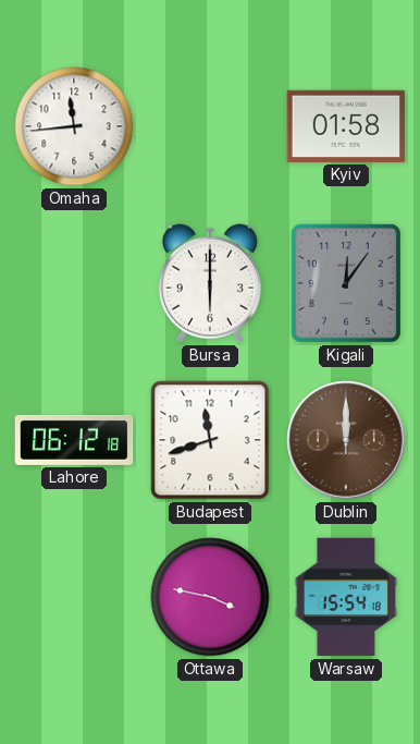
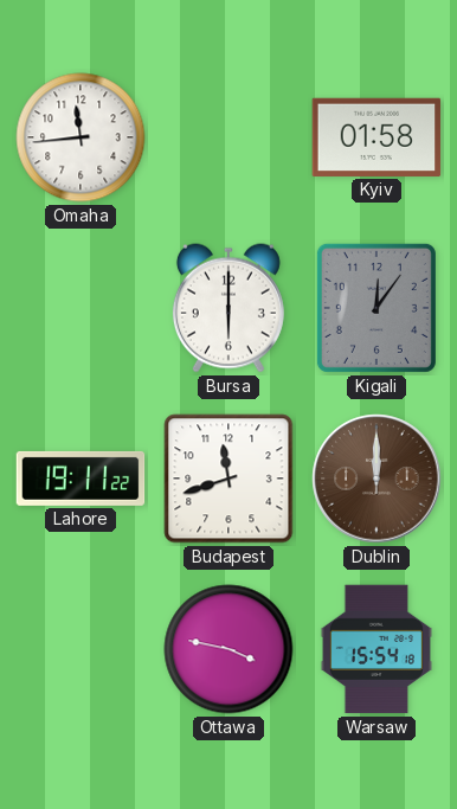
Lahore: 06:12 -> 19:11 (81, 479)
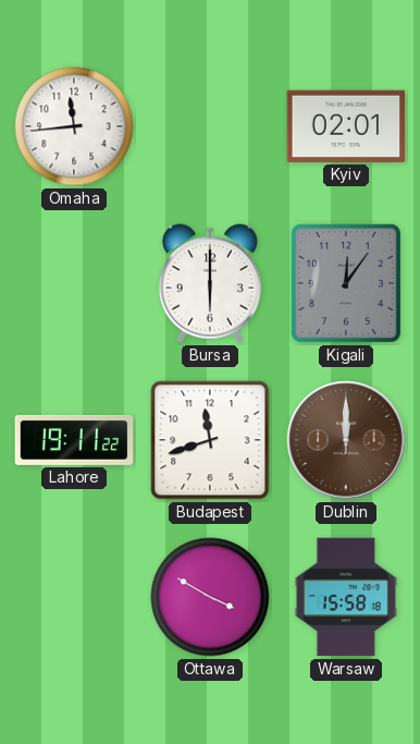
Kyiv: 01:58 -> 02:01 (346, 126)
Ottawa: 3:47 -> 3:50 (210, 597)
Warsaw: 15:54 -> 15:58 (346, 597)
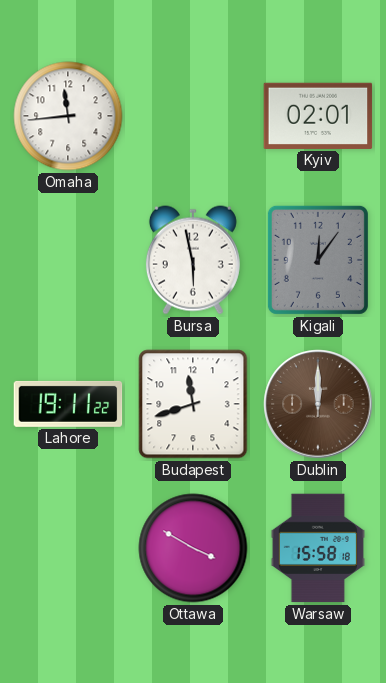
Bursa: 6:00 -> 5:58 (193, 260)
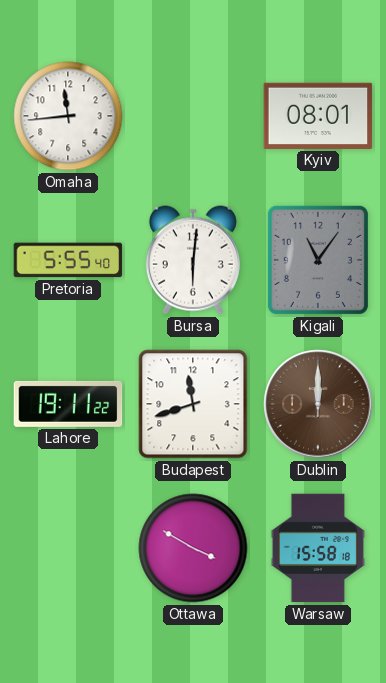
Kyiv: 02:01 -> 08:01 (318, 116)
Pretoria: none -> 5:55 (68, 260)
Bursa: 5:58 -> 6:01 (193, 260)
Kigali: 12:06 -> 11:06 (318, 260)
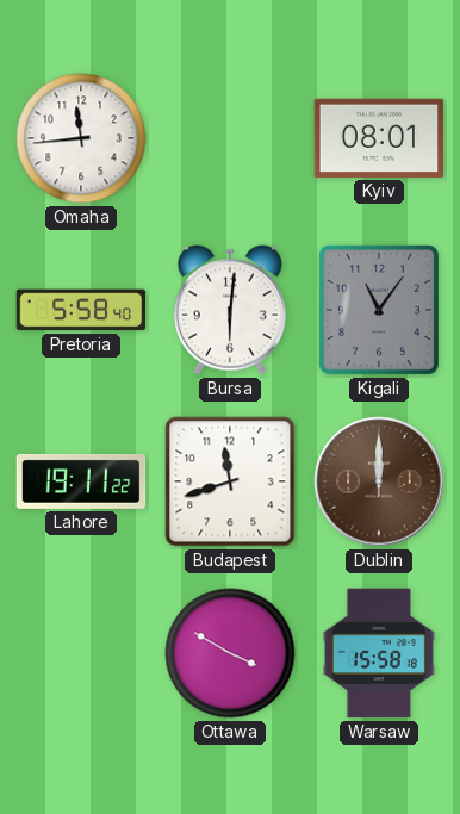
Pretoria: 5:55 -> 5:58 (81, 310)
